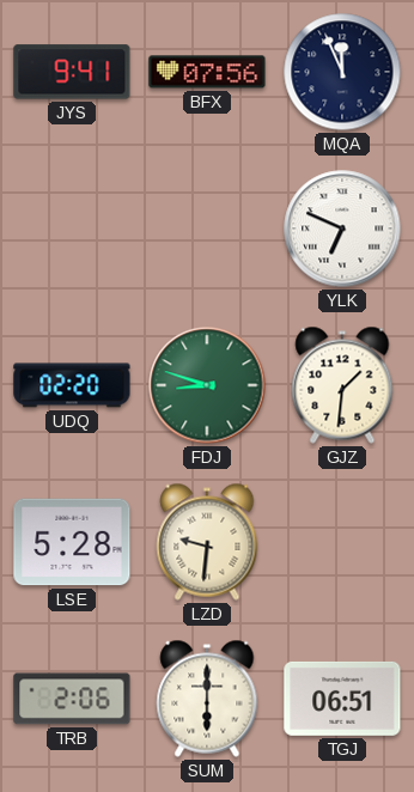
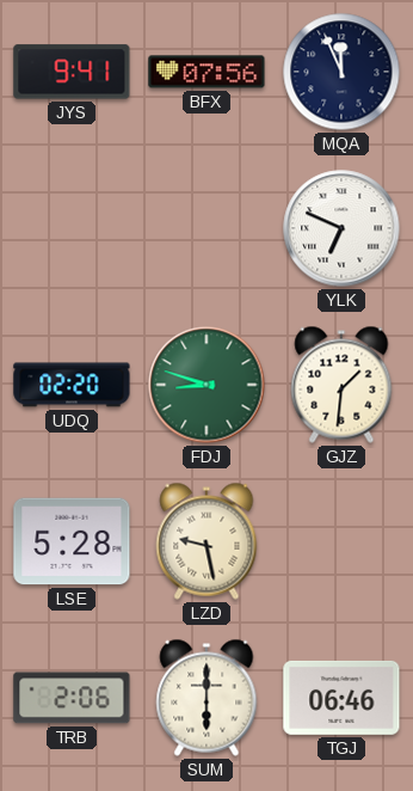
LZD: 9:31 -> 9:28 (207, 541)
TGJ: 06:51 -> 06:46 (341, 698)
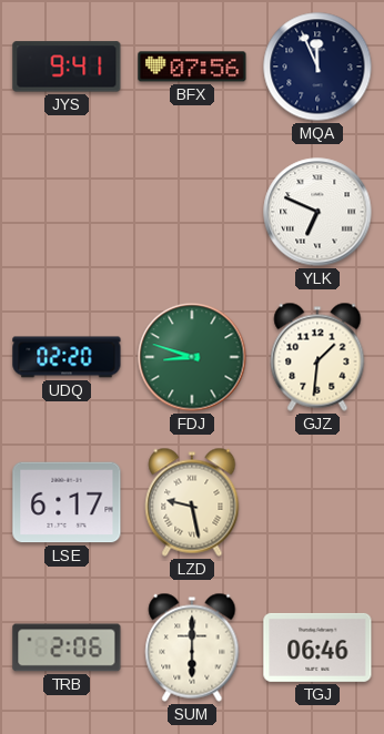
LSE: 5:28 -> 6:17 (67, 502)
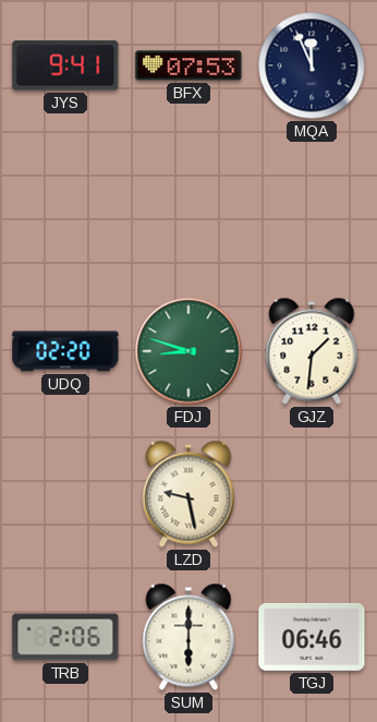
BFX: 07:56 -> 07:53 (188, 65)
YLK: 6:49 -> none (317, 212)
LSE: 6:17 -> none (67, 502)
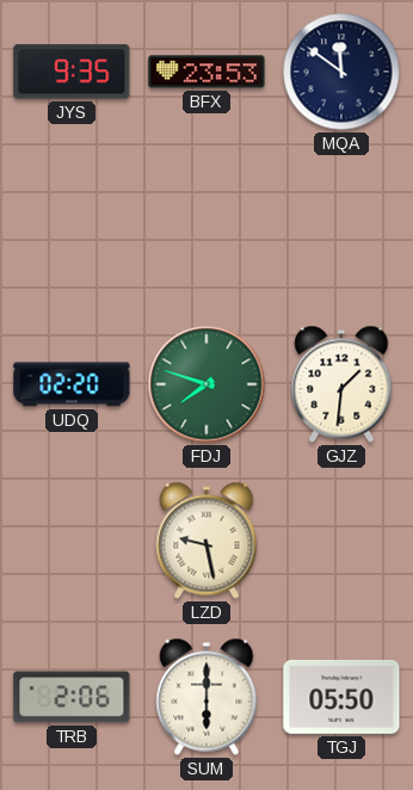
JYS: 9:41 -> 9:35 (72, 72)
BFX: 07:53 -> 23:53 (207, 72)
MQA: 11:56 -> 11:51 (341, 72)
FDJ: 8:48 -> 7:48 (207, 384)
TGJ: 06:46 -> 05:50 (341, 697)
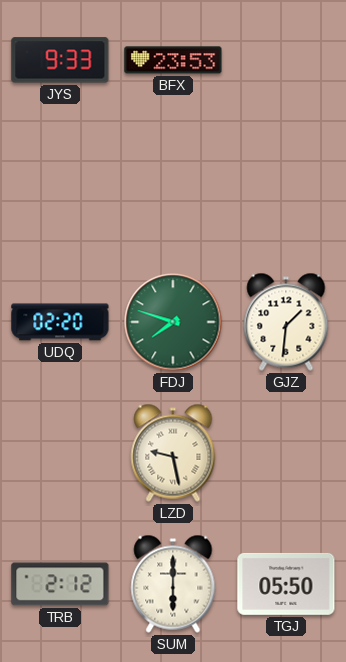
JYS: 9:35 -> 9:33 (60, 60)
MQA: 11:51 -> none (341, 72)
TRB: 2:06 -> 2:12 (60, 584)
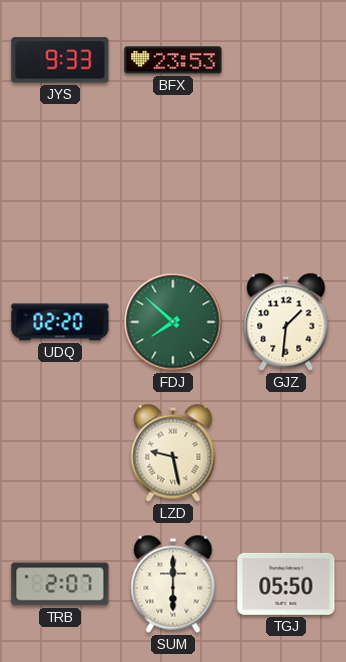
FDJ: 7:48 -> 7:52 (173, 322)
TRB: 2:12 -> 2:07 (60, 584)
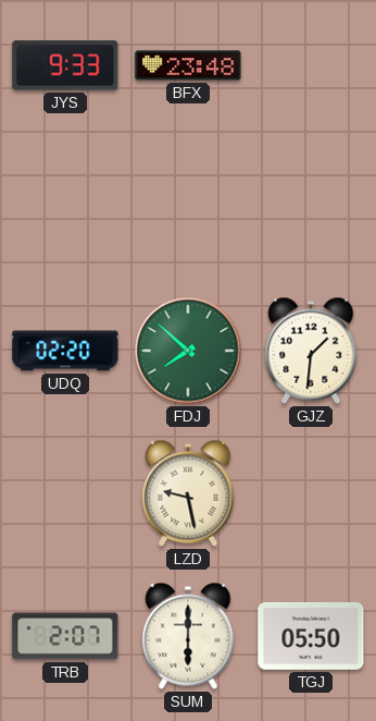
BFX: 23:53 -> 23:48 (188, 65)
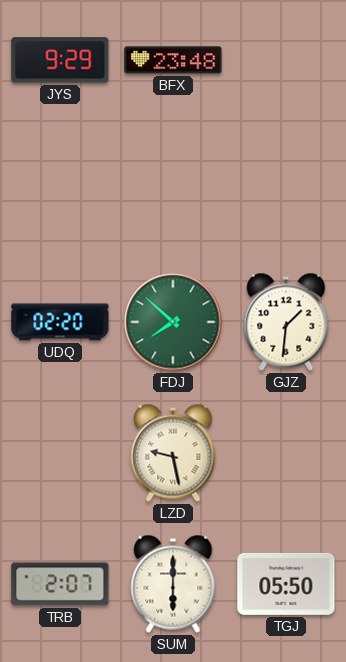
JYS: 9:33 -> 9:29 (60, 60)
